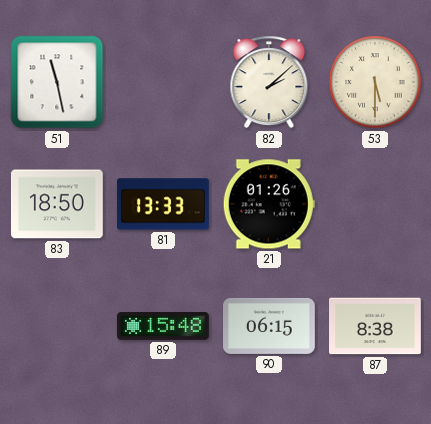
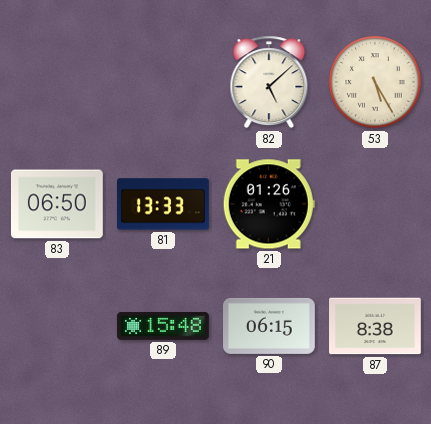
51: 11:28 -> none (57, 82)
82: 2:08 -> 5:08 (269, 82)
53: 5:30 -> 5:25 (375, 82)
83: 18:50 -> 06:50 (57, 204)
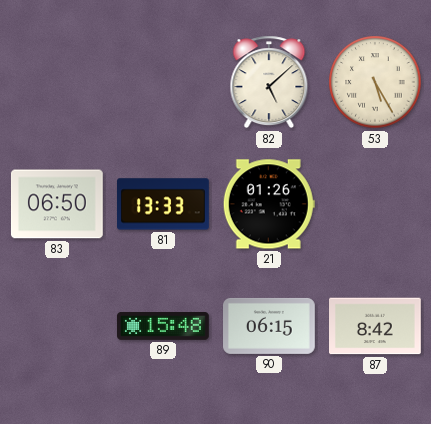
87: 8:38 -> 8:42 (376, 326)
